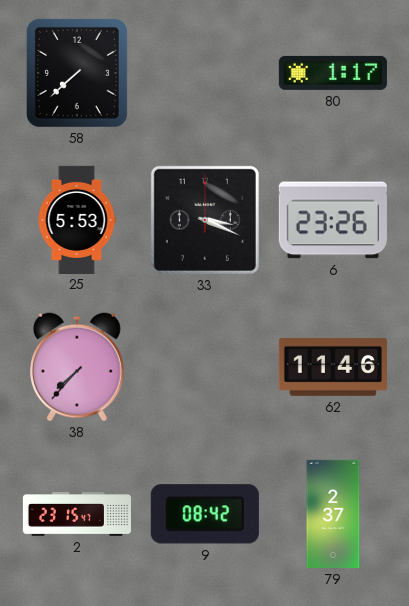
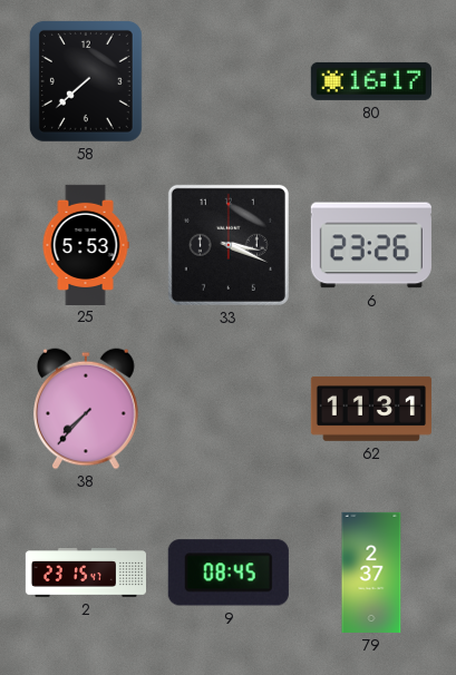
80: 1:17 -> 16:17 (371, 81)
62: 11:46 -> 11:31 (371, 409)
9: 08:42 -> 08:45 (229, 573)
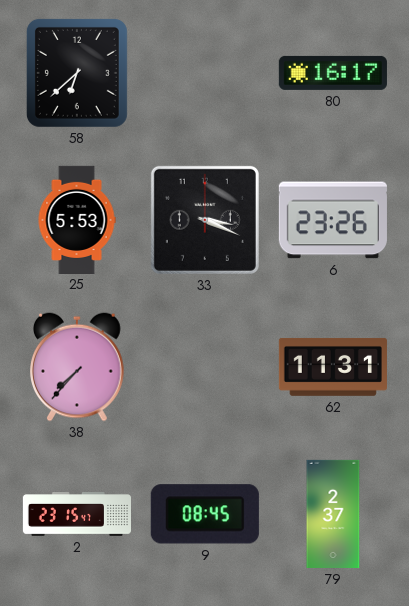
58: 7:38 -> 6:38 (77, 73)
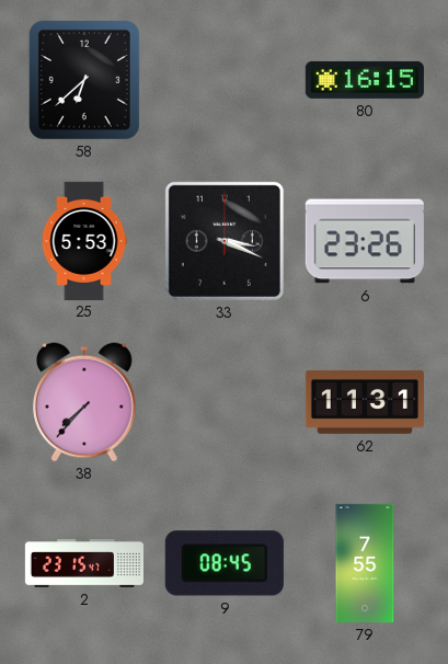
80: 16:17 -> 16:15 (365, 80)
79: 2:37 -> 7:55 (365, 563)
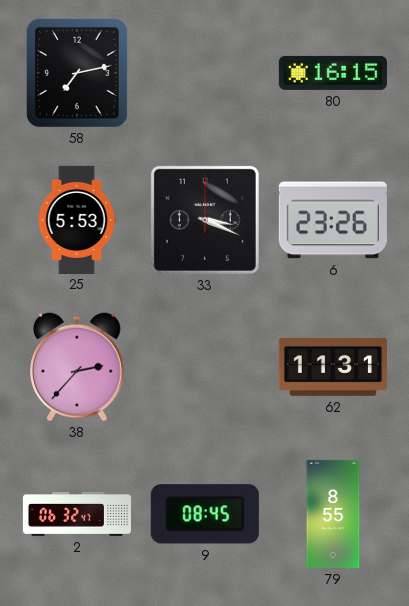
58: 6:38 -> 7:13 (77, 73)
38: 7:37 -> 2:37 (78, 367)
2: 23:15 -> 06:32 (76, 514)
79: 7:55 -> 8:55 (333, 514)
